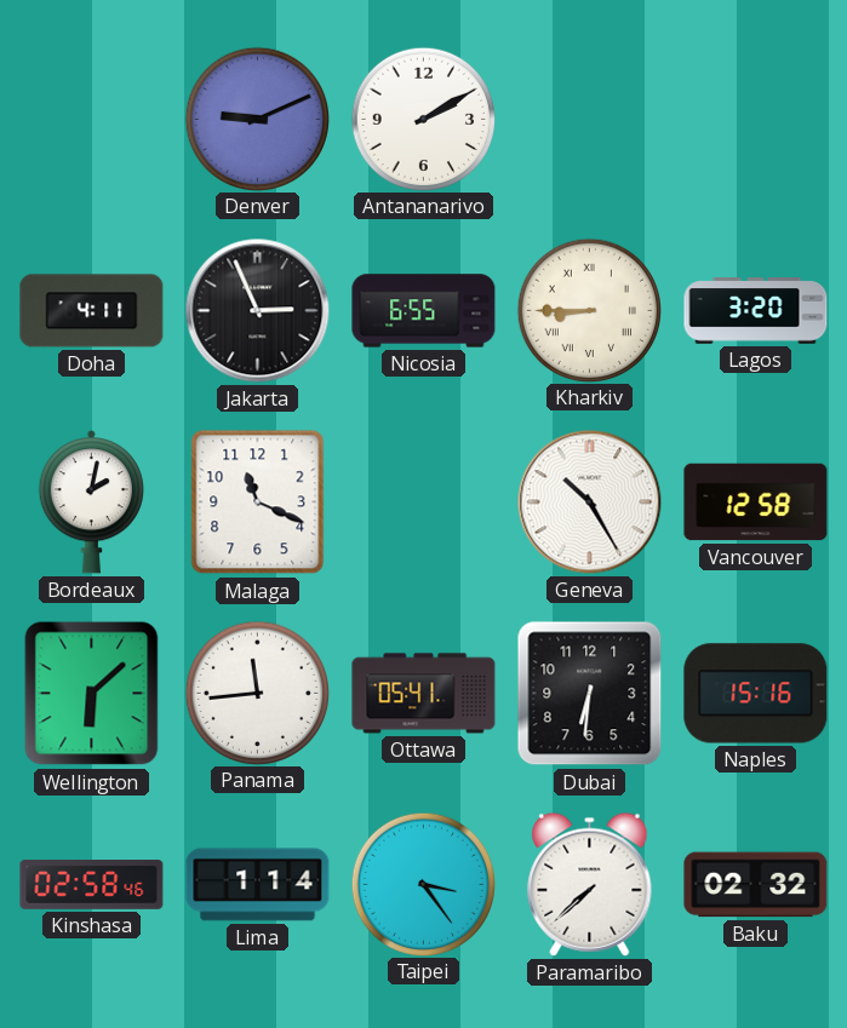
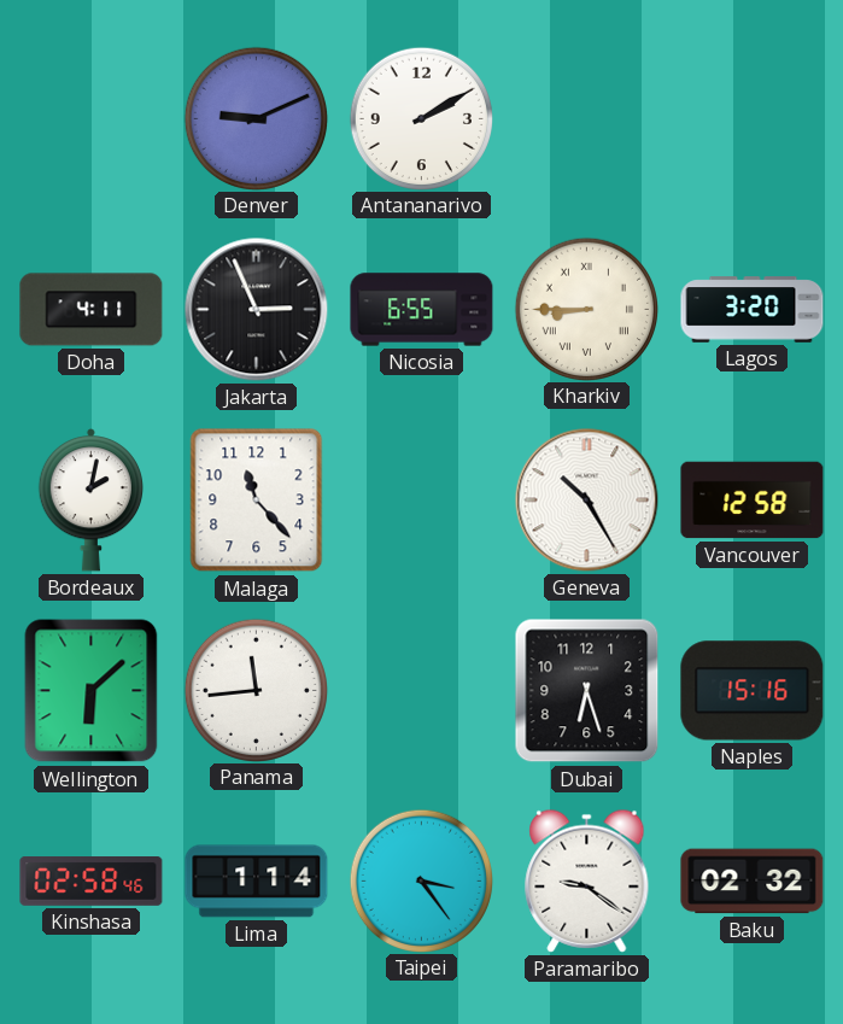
Malaga: 11:19 -> 11:23 (257, 501)
Ottawa: 05:41 -> none (424, 694)
Dubai: 6:31 -> 6:27 (587, 691)
Paramaribo: 7:38 -> 9:21 (587, 880)
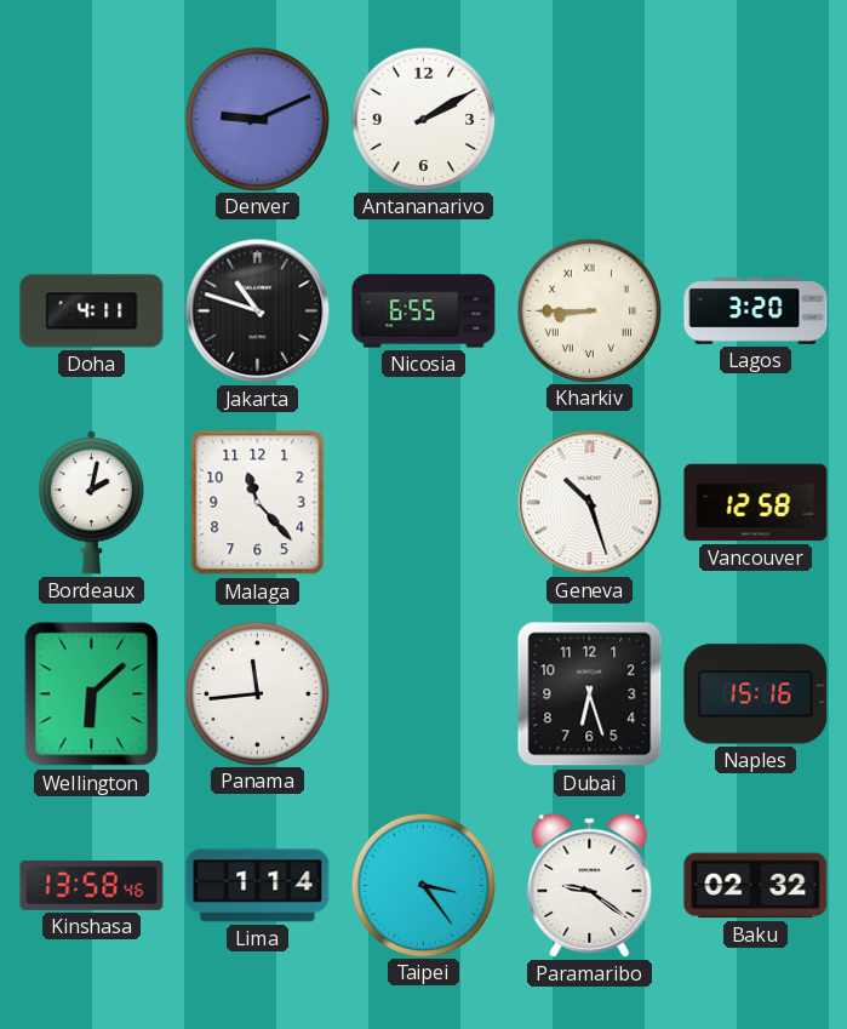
Jakarta: 2:56 -> 10:48 (258, 311)
Geneva: 10:25 -> 10:27 (590, 503)
Kinshasa: 02:58 -> 13:58 (92, 886)
